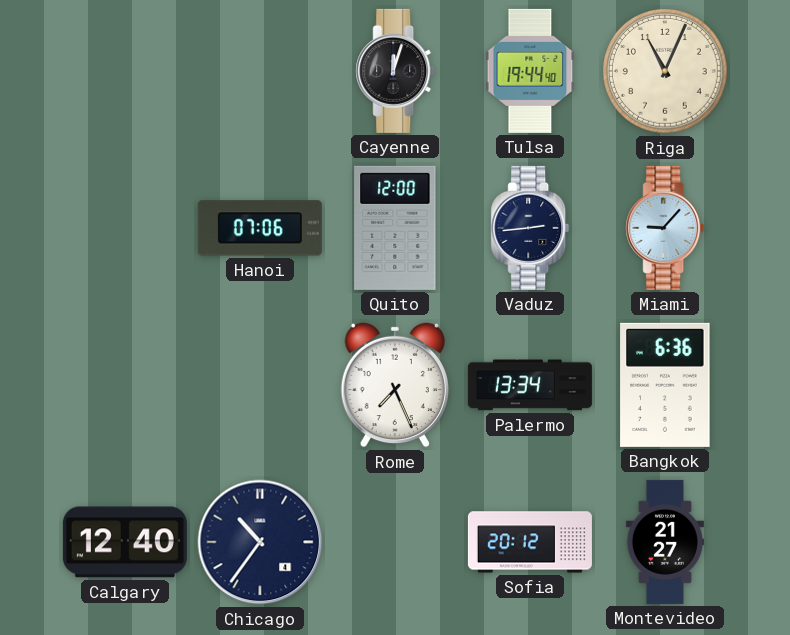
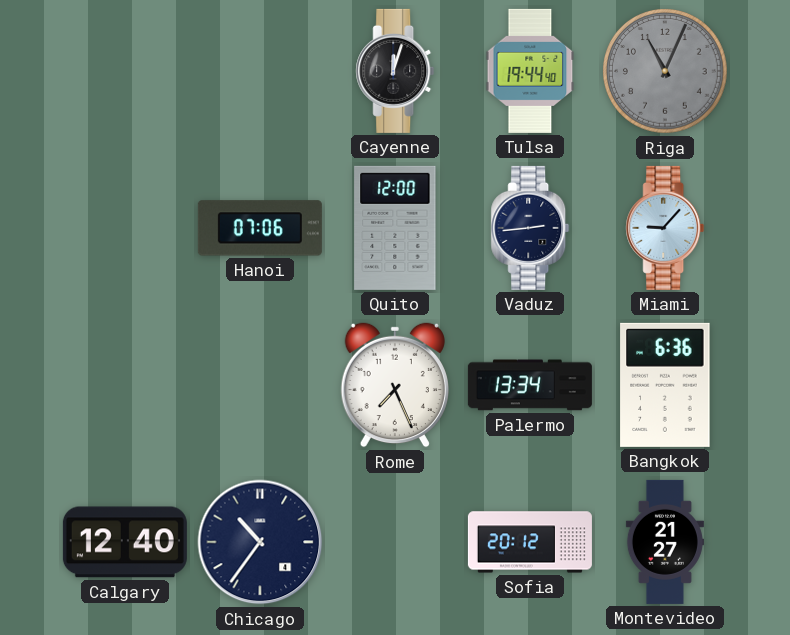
Riga dial: cream -> grey (666, 72)
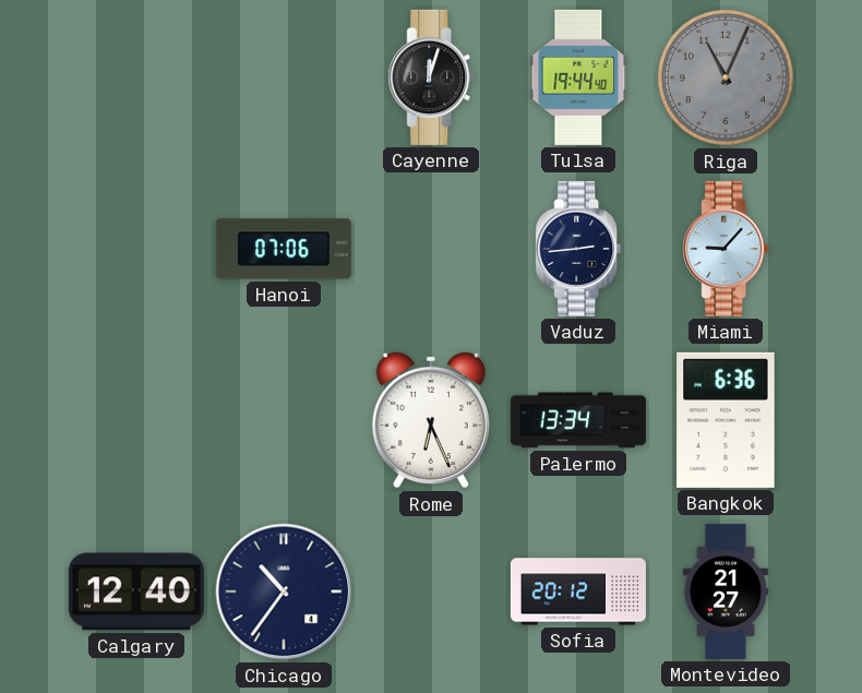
Quito: 12:00 -> none (395, 228)
Rome: 7:26 -> 6:26 (431, 420)
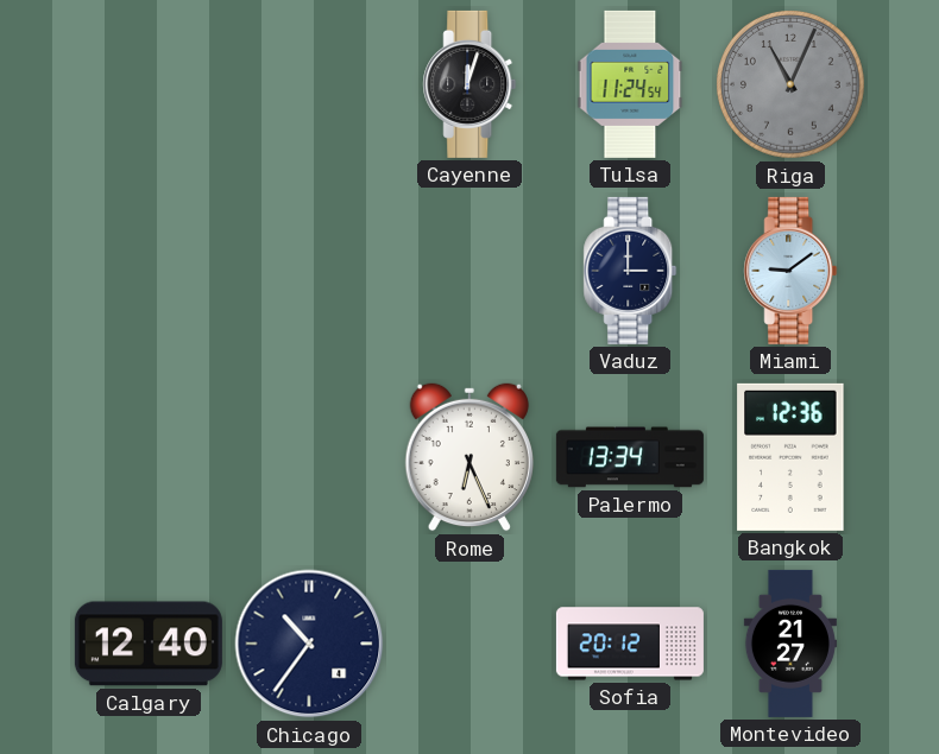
Tulsa: 19:44 -> 11:24 (630, 84)
Hanoi: 07:06 -> none (284, 249)
Vaduz: 2:44 -> 3:00 (630, 271)
Miami: 9:07 -> 9:09 (790, 271)
Bangkok: 6:36 -> 12:36 (790, 457)
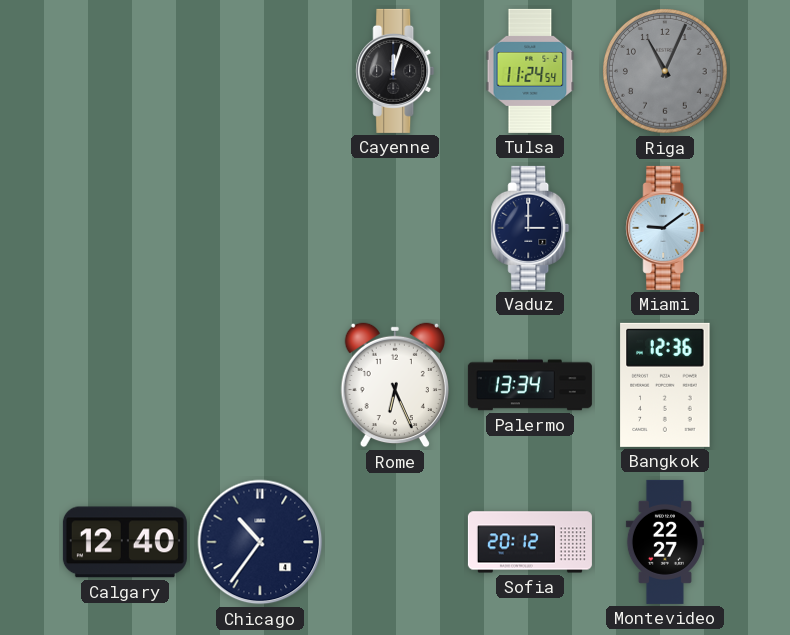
Montevideo: 21:27 -> 22:27 (665, 542)
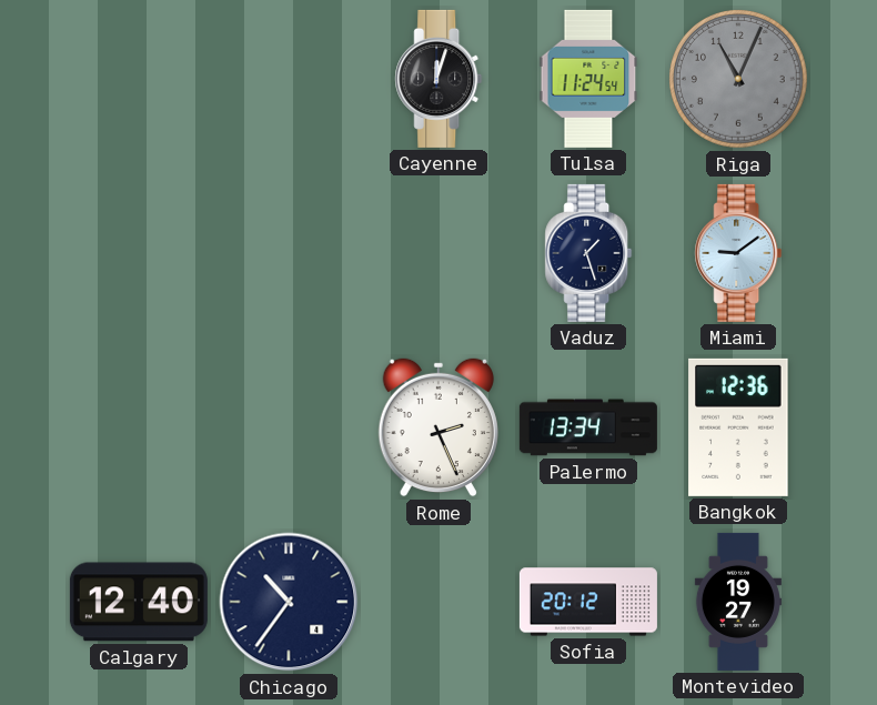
Vaduz: 3:00 -> 1:27 (588, 253)
Rome: 6:26 -> 2:26 (438, 427)
Montevideo: 22:27 -> 19:27 (738, 602)
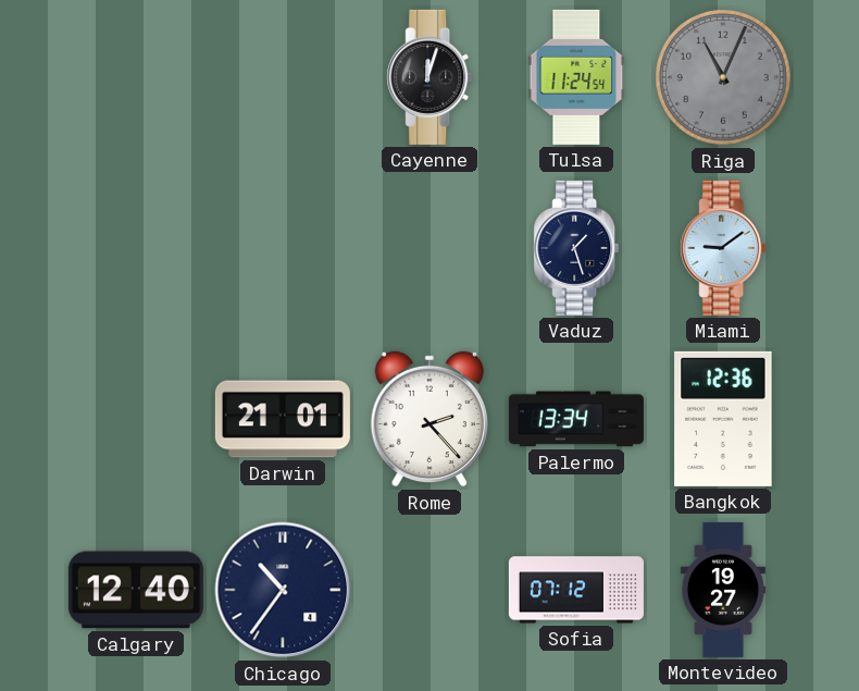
Darwin: none -> 21:01 (283, 419)
Rome: 2:26 -> 2:23 (429, 419)
Sofia: 20:12 -> 07:12 (576, 590)
